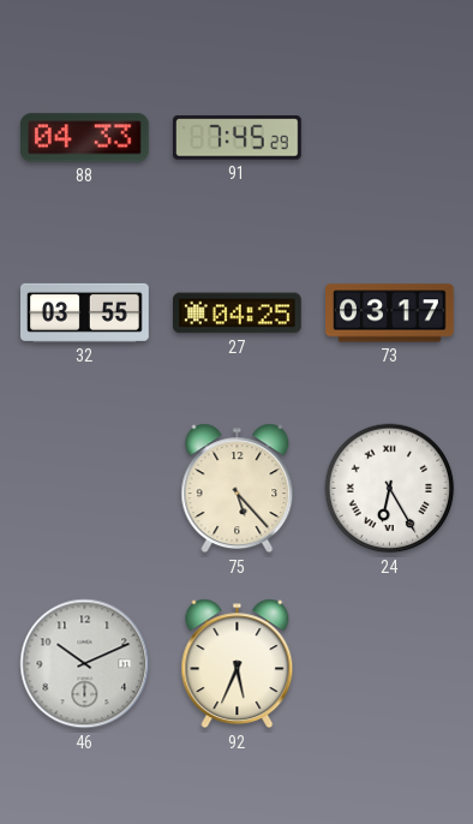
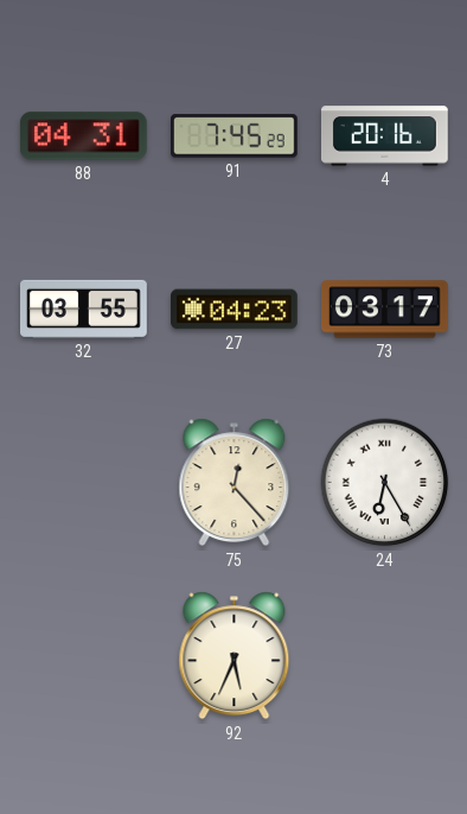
88: 04:33 -> 04:31 (83, 136)
4: none -> 20:16 (385, 136)
27: 04:25 -> 04:23 (235, 310)
75: 5:23 -> 12:23 (235, 483)
46: 10:11 -> none (85, 664)
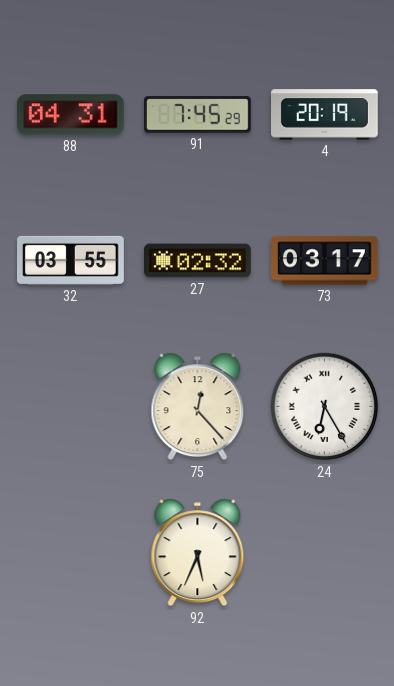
4: 20:16 -> 20:19 (325, 115)
27: 04:23 -> 02:32 (198, 261)
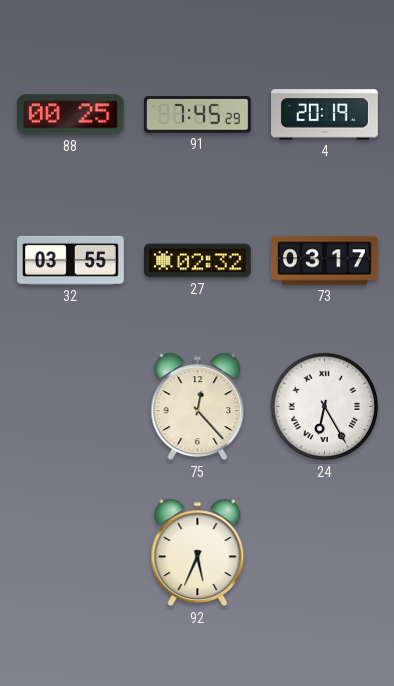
88: 04:31 -> 00:25 (70, 115)
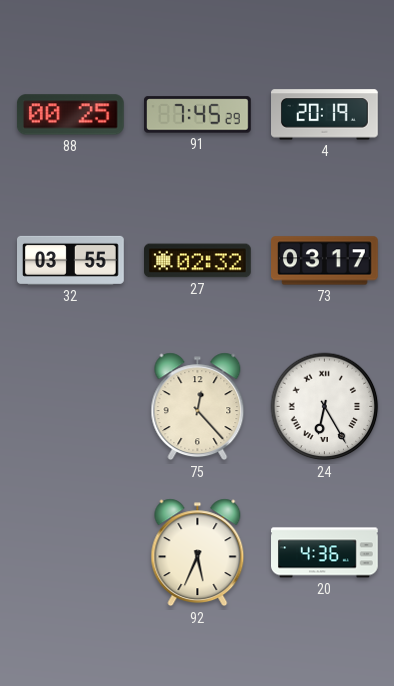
20: none -> 4:36 (325, 553)
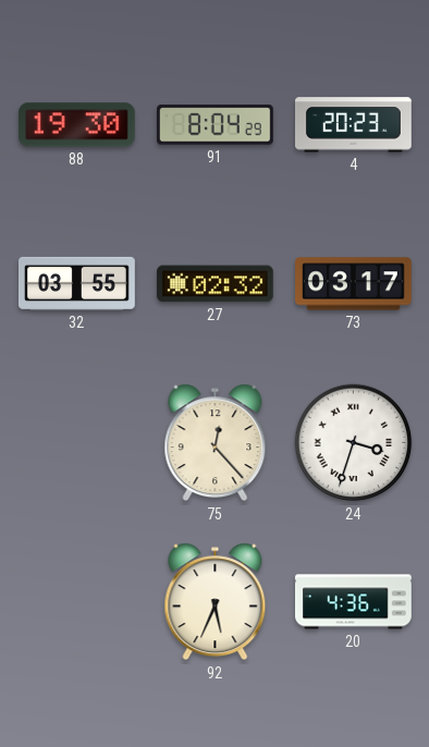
88: 00:25 -> 19:30 (76, 125)
91: 7:45 -> 8:04 (216, 125)
4: 20:19 -> 20:23 (354, 125)
24: 6:25 -> 3:33 (354, 443)
